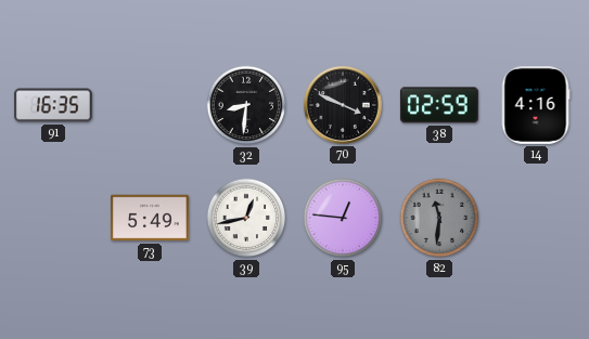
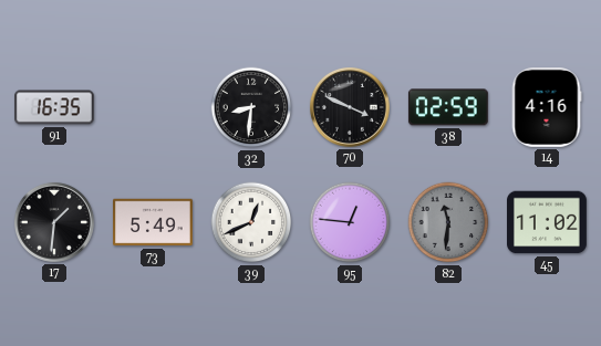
17: none -> 1:31 (54, 222)
39: 12:43 -> 12:41 (251, 222)
45: none -> 11:02 (548, 222)
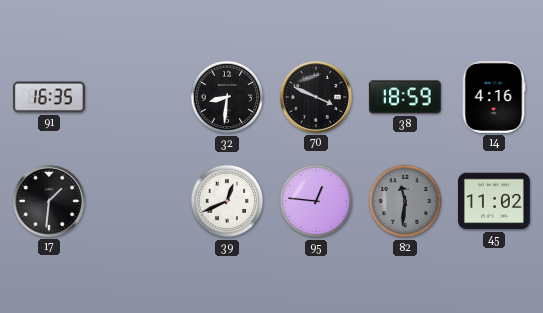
38: 02:59 -> 18:59 (405, 97)
73: 5:49 -> none (154, 222)
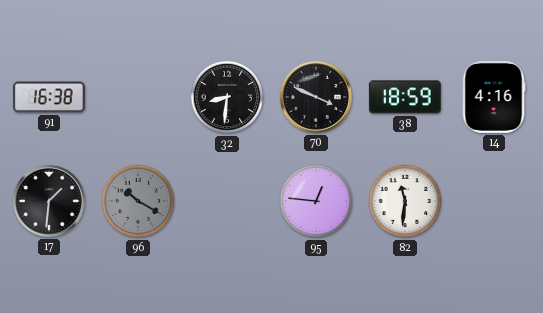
91: 16:35 -> 16:38 (50, 97)
96: none -> 10:20 (138, 201)
39: 12:41 -> none (227, 201)
82 dial: grey -> white (405, 201)
45: 11:02 -> none (495, 201)
